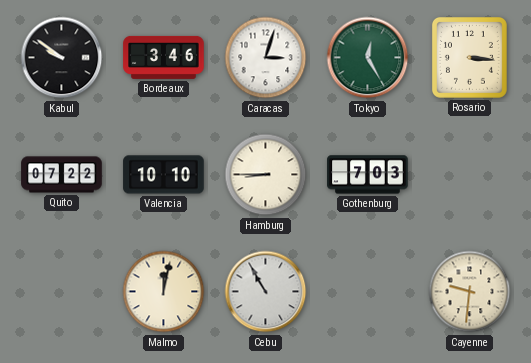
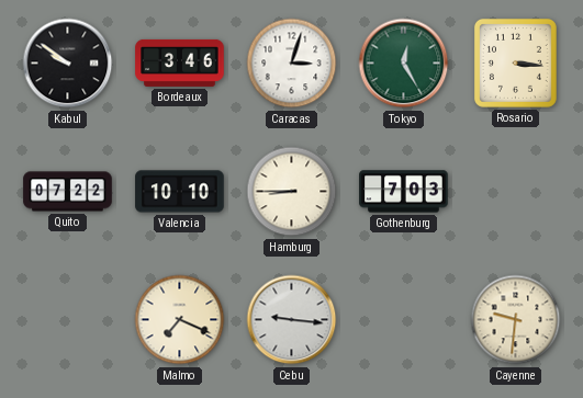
Malmo: 12:02 -> 7:19 (180, 320)
Cebu: 10:55 -> 9:16 (292, 320)
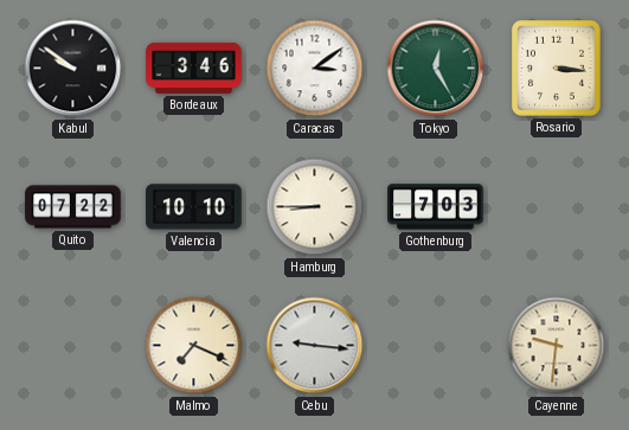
Caracas: 3:03 -> 3:09 (315, 69)
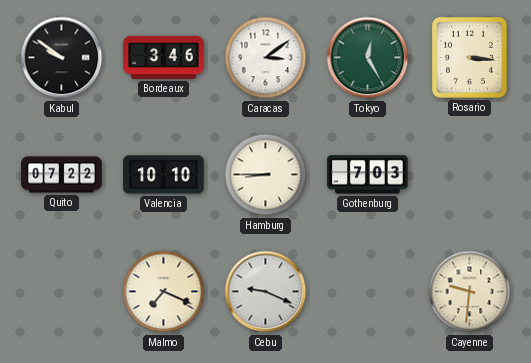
Cebu: 9:16 -> 9:19 (266, 292)
